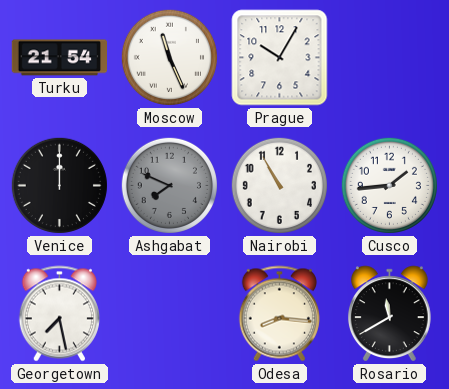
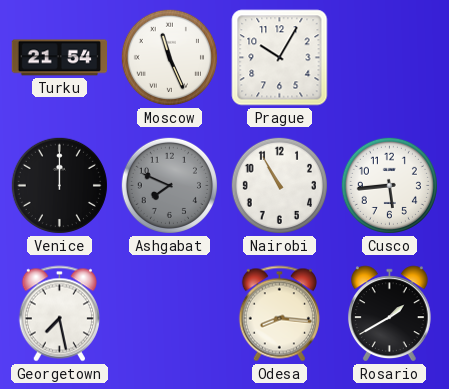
Cusco: 1:44 -> 5:44 (389, 185)
Rosario: 11:40 -> 1:40 (389, 314)
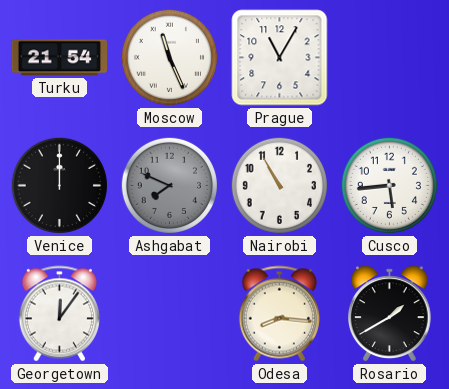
Prague: 10:05 -> 11:05 (280, 58)
Georgetown: 7:28 -> 12:06 (59, 314)
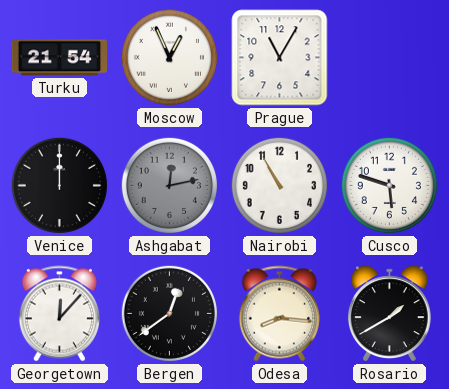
Moscow: 11:26 -> 12:56 (169, 57)
Ashgabat: 7:49 -> 12:13 (169, 185)
Cusco: 5:44 -> 5:48 (389, 185)
Georgetown: 12:06 -> 12:07 (59, 314)
Bergen: none -> 12:39 (169, 313)
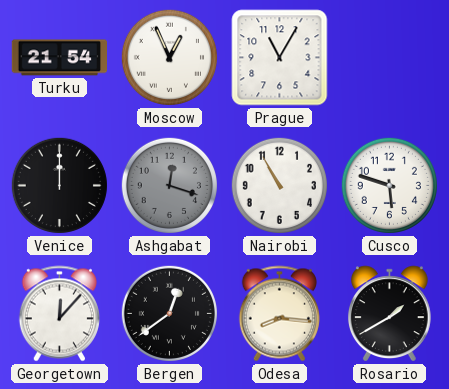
Ashgabat: 12:13 -> 12:18 (169, 185)
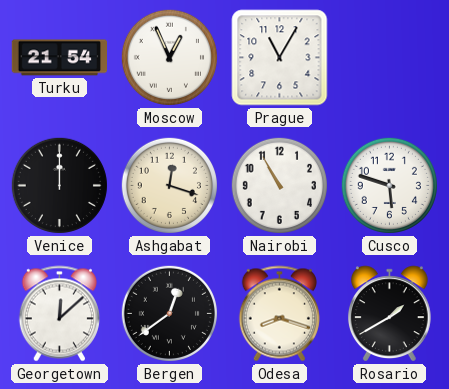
Ashgabat dial: grey -> cream (169, 185)
Georgetown: 12:07 -> 12:08 (59, 314)
Odesa: 8:16 -> 8:18 (279, 314)
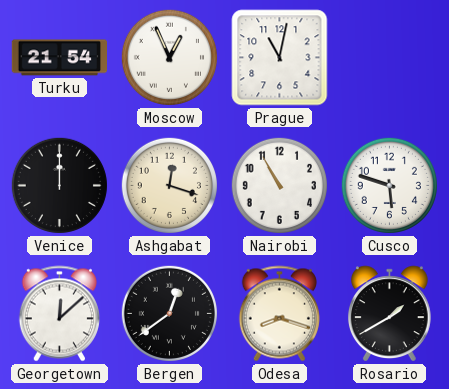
Prague: 11:05 -> 11:02 (280, 58)
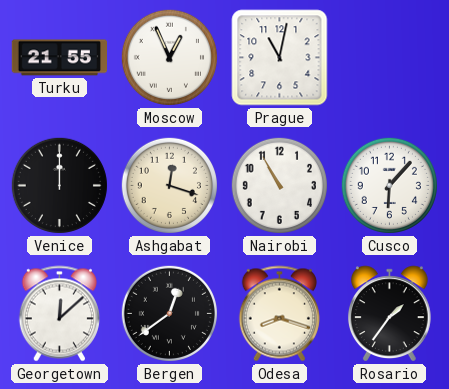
Turku: 21:54 -> 21:55 (59, 58)
Cusco: 5:48 -> 6:07 (389, 185)
Rosario: 1:40 -> 1:36 (389, 314)
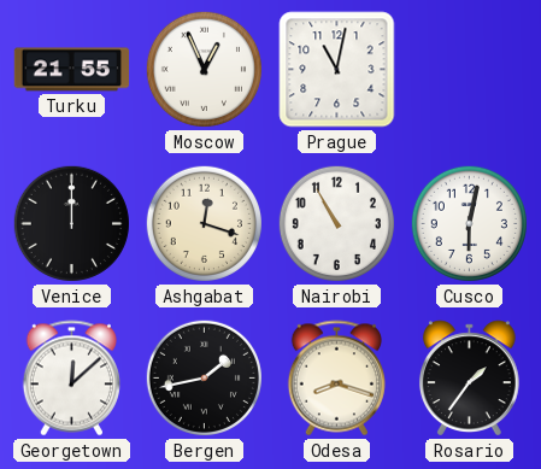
Cusco: 6:07 -> 6:02 (469, 223)
Bergen: 12:39 -> 1:43 (204, 377)
